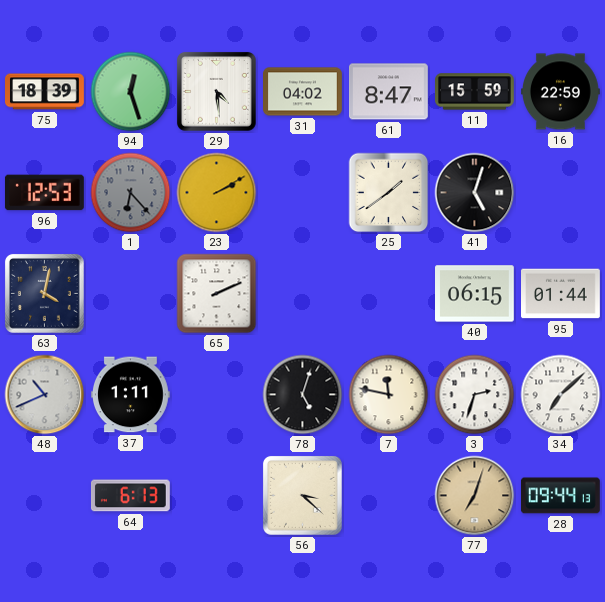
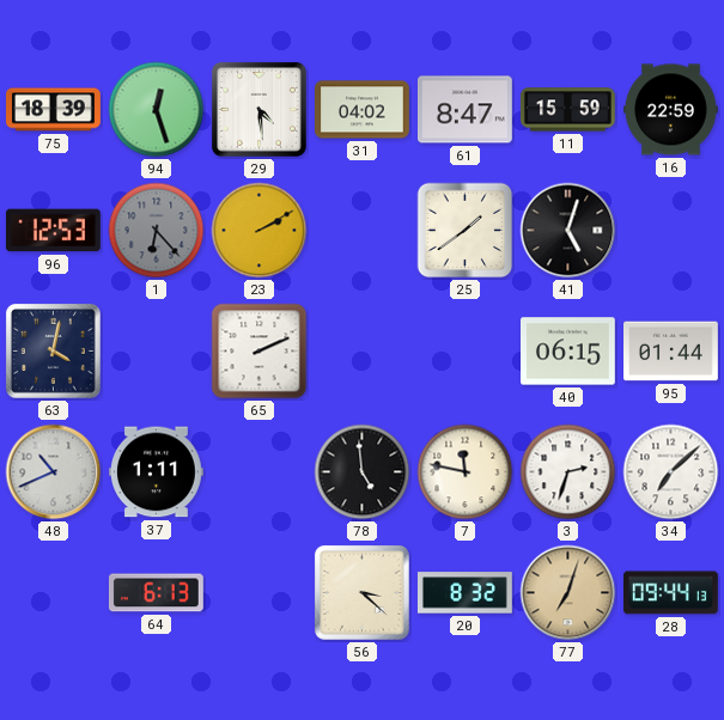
78: 5:03 -> 4:59 (363, 472)
20: none -> 8:32 (464, 593)
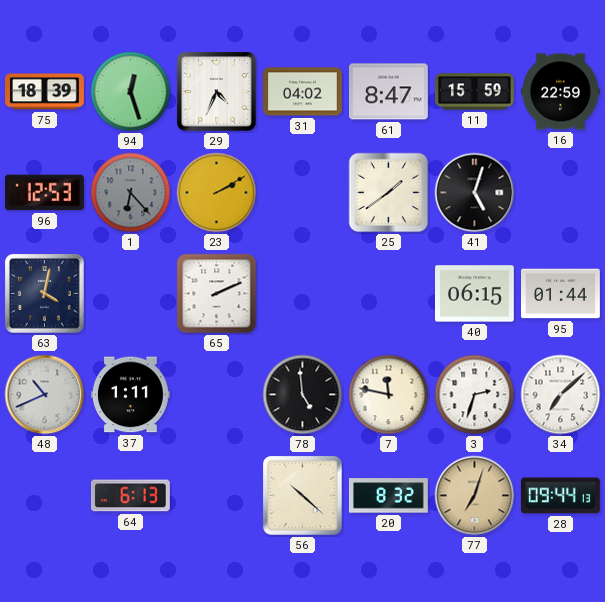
29: 4:29 -> 4:34 (216, 91)
56: 3:22 -> 10:22 (302, 495)
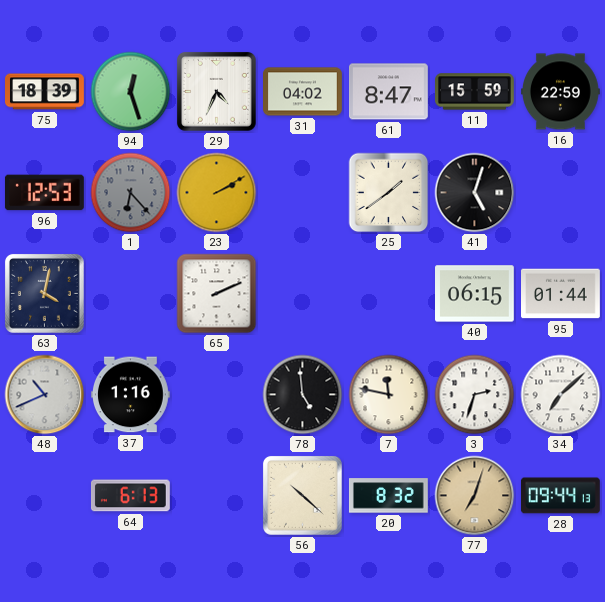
37: 1:11 -> 1:16 (131, 395)
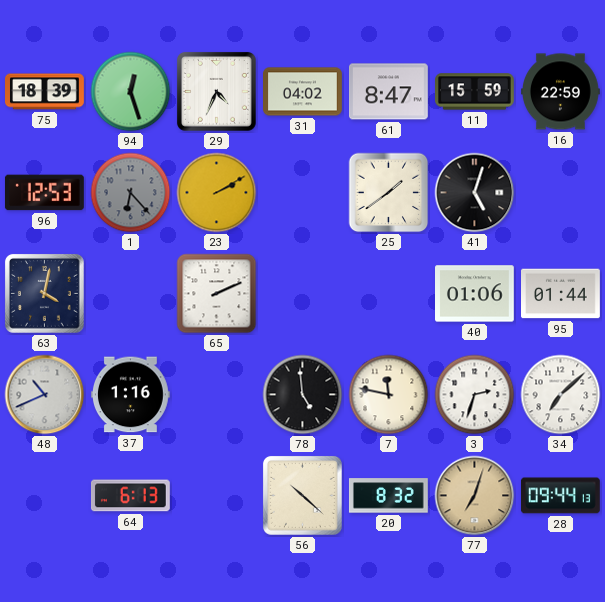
40: 06:15 -> 01:06 (475, 294)
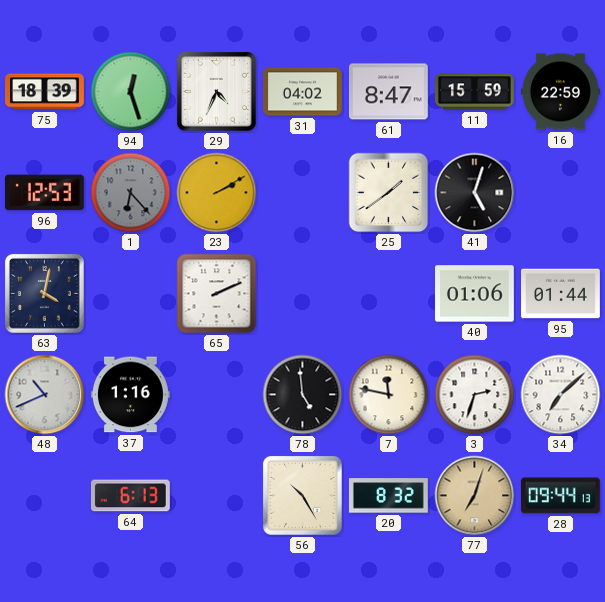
56: 10:22 -> 10:25 (302, 495)
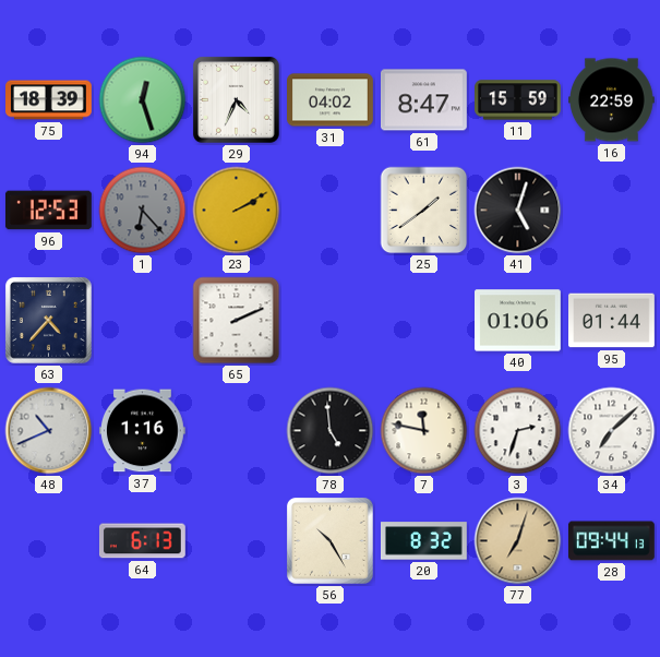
63: 4:02 -> 4:37 (48, 320)
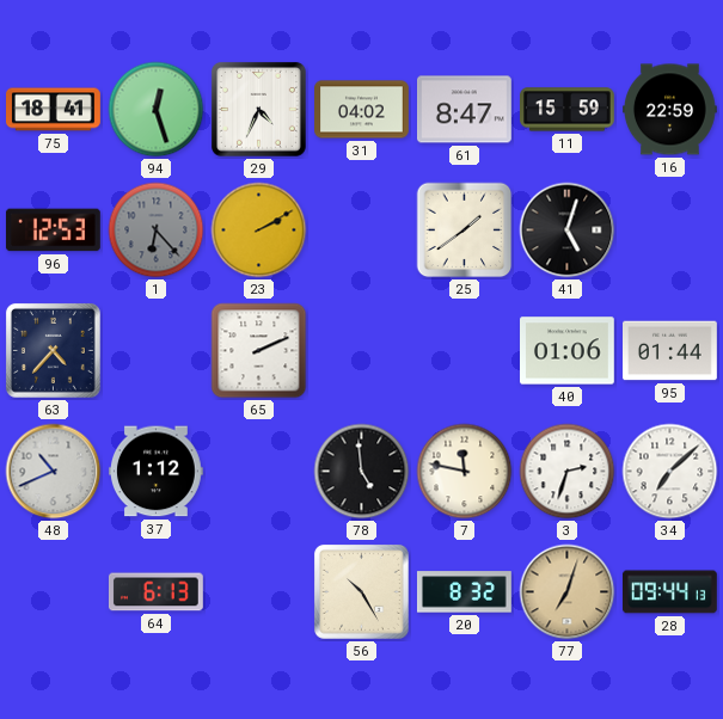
75: 18:39 -> 18:41 (54, 110)
37: 1:16 -> 1:12 (157, 472)
